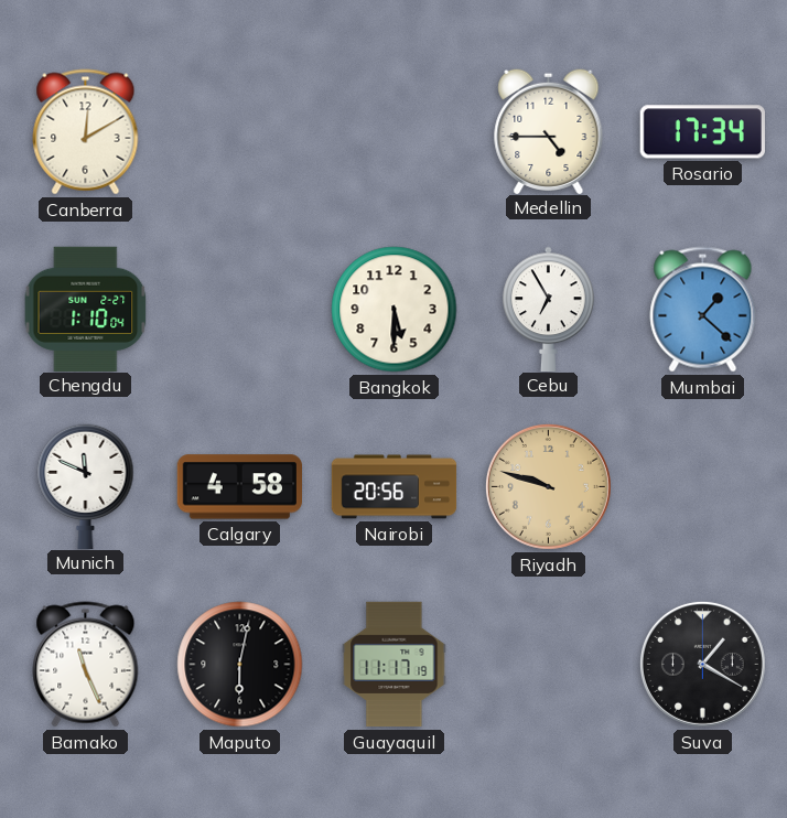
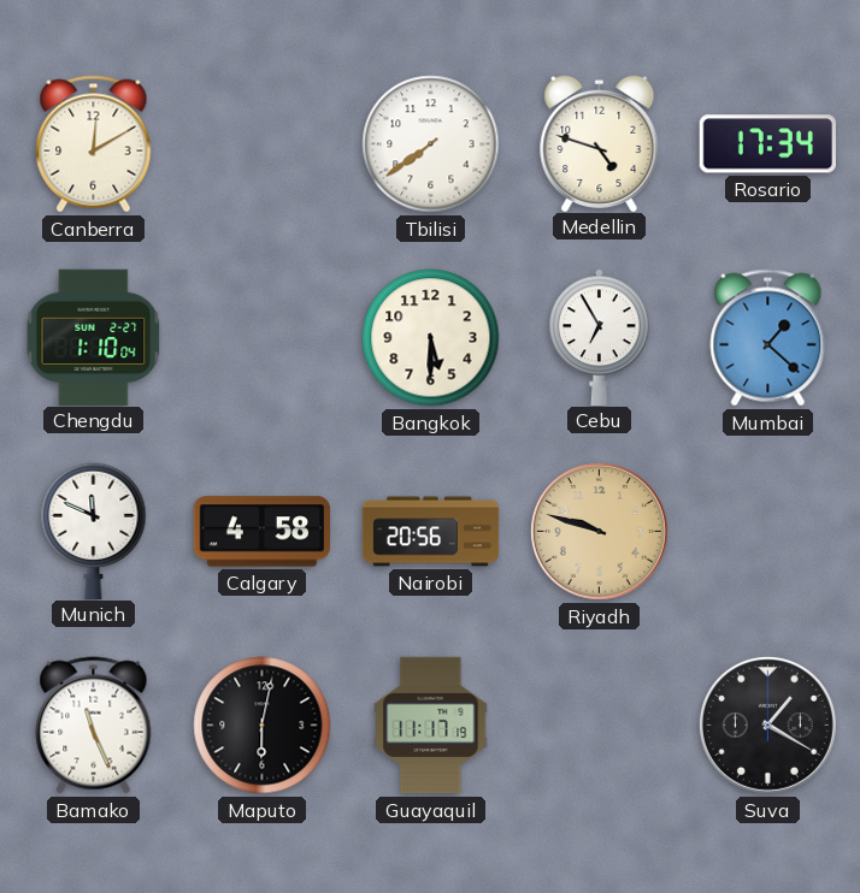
Tbilisi: none -> 7:39 (431, 144)
Medellin: 4:45 -> 4:48 (600, 142)
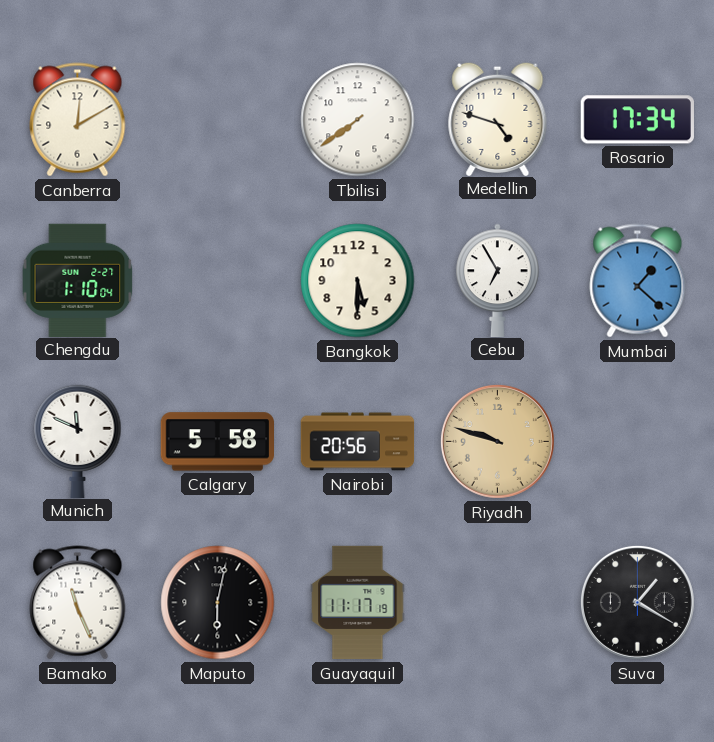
Calgary: 4:58 -> 5:58 (217, 442)
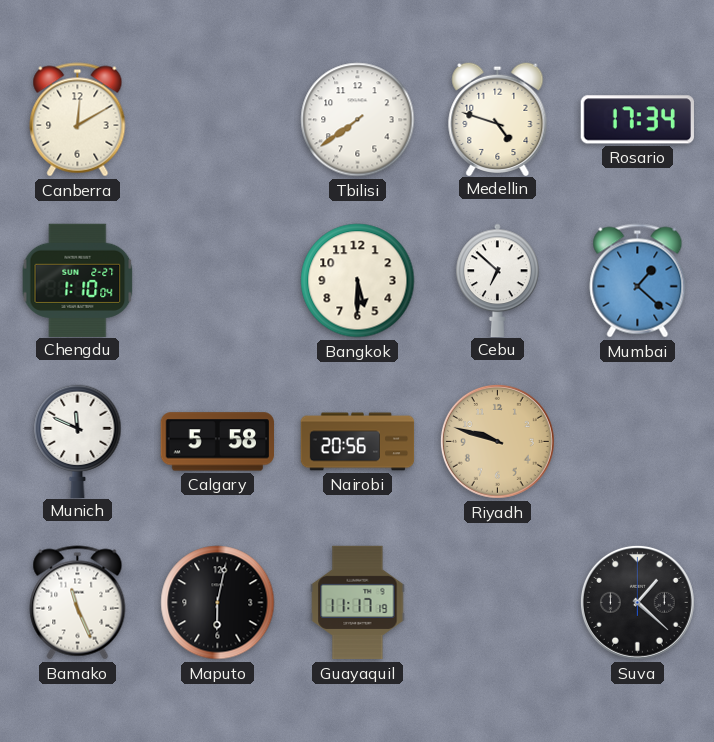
Cebu: 6:55 -> 6:52 (498, 280)
Suva: 1:20 -> 1:22 (637, 602)
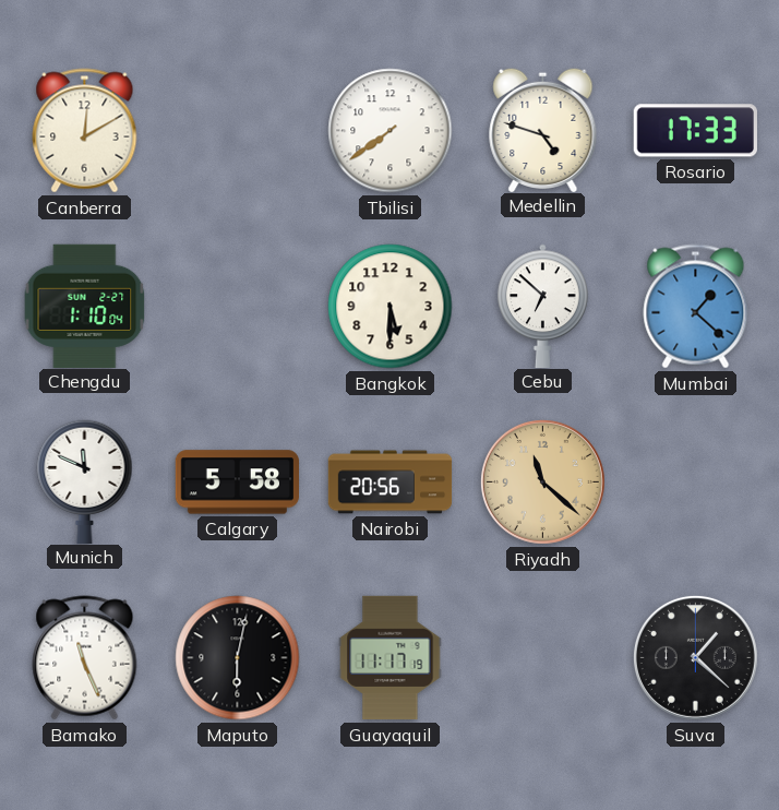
Rosario: 17:34 -> 17:33 (695, 131)
Riyadh: 9:48 -> 11:22 (542, 481)
